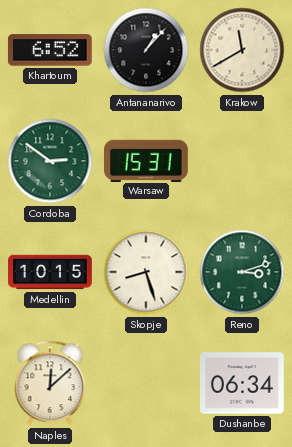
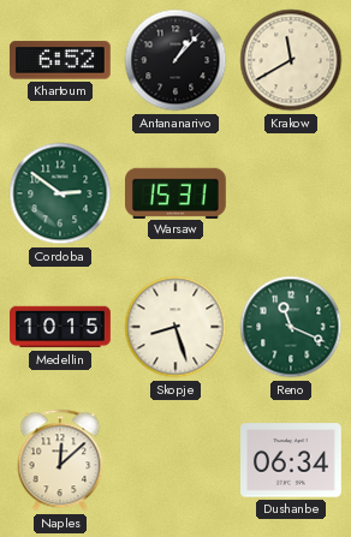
Reno: 3:12 -> 11:19 (291, 327)
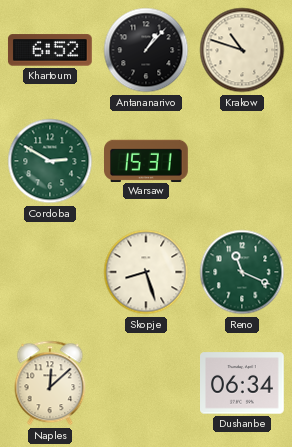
Krakow: 11:40 -> 10:48 (242, 50)
Cordoba: 2:51 -> 2:50 (50, 161)
Medellin: 10:15 -> none (60, 327)
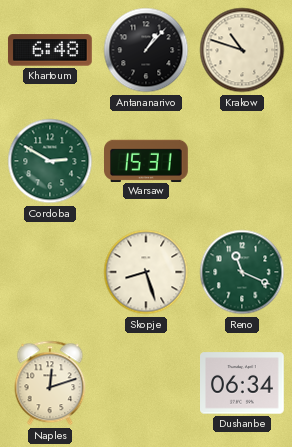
Khartoum: 6:52 -> 6:48 (50, 50)
Naples: 12:08 -> 12:12 (50, 383)
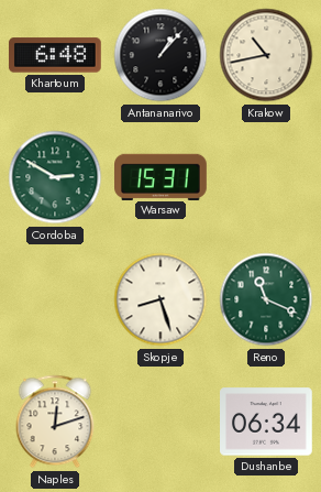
Krakow: 10:48 -> 10:43 (266, 55)
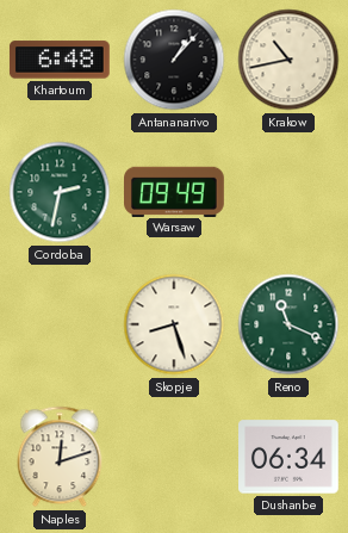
Cordoba: 2:50 -> 2:32 (60, 192)
Warsaw: 15:31 -> 09:49 (175, 191)
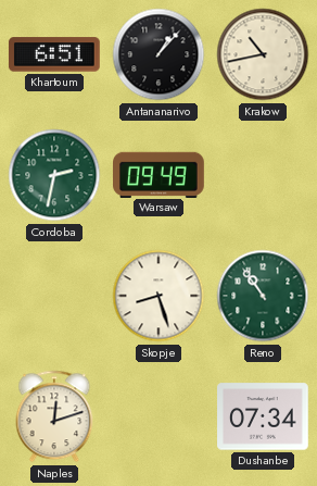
Khartoum: 6:48 -> 6:51 (54, 54)
Reno: 11:19 -> 10:54 (263, 296)
Dushanbe: 06:34 -> 07:34 (264, 416)
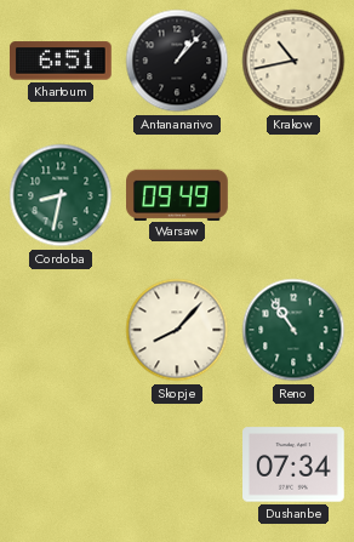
Cordoba: 2:32 -> 8:32 (61, 195)
Skopje: 8:27 -> 8:07 (177, 330)
Naples: 12:12 -> none (54, 416)
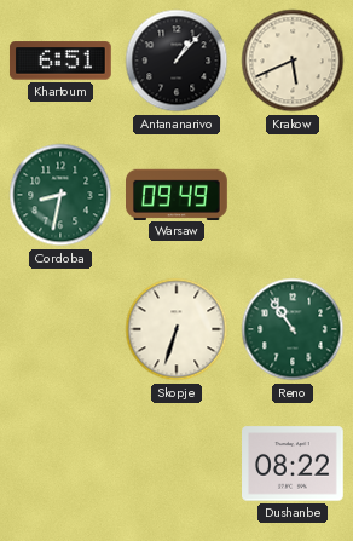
Krakow: 10:43 -> 5:41 (293, 61)
Skopje: 8:07 -> 6:33 (176, 329)
Dushanbe: 07:34 -> 08:22 (294, 464)
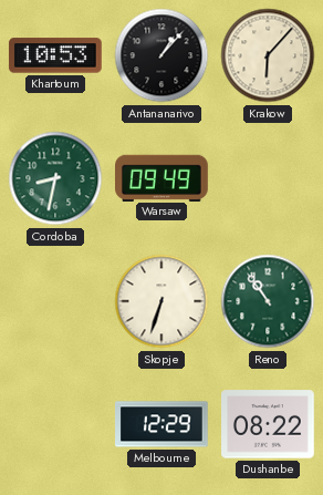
Khartoum: 6:51 -> 10:53 (55, 55)
Krakow: 5:41 -> 6:07 (268, 55)
Melbourne: none -> 12:29 (163, 424)
